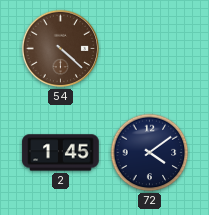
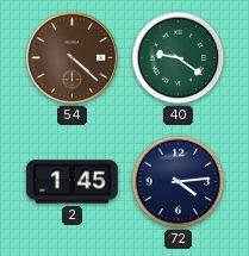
40: none -> 9:21 (179, 58)
72: 4:09 -> 4:14 (179, 182)
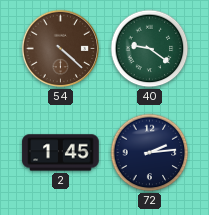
72: 4:14 -> 2:14 (150, 153)
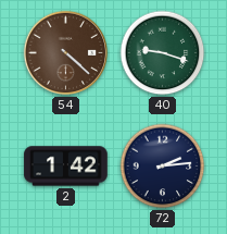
40: 9:21 -> 9:18 (163, 53)
2: 1:45 -> 1:42 (66, 167)
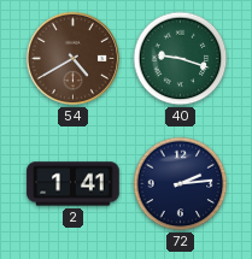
54: 4:22 -> 4:40 (74, 59)
2: 1:42 -> 1:41 (74, 184)
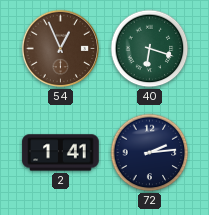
54: 4:40 -> 12:56 (61, 49)
40: 9:18 -> 6:18 (150, 49)
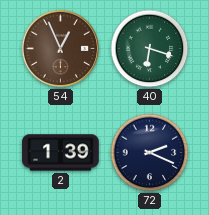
2: 1:41 -> 1:39 (61, 153)
72: 2:14 -> 2:19 (150, 153)
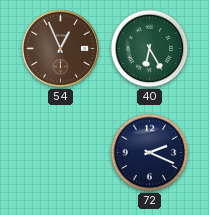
40: 6:18 -> 6:25 (150, 49)
2: 1:39 -> none (61, 153)
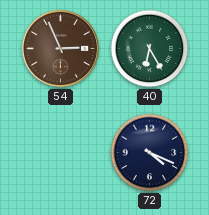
54: 12:56 -> 2:56 (61, 49)
72: 2:19 -> 4:19 (150, 153)
